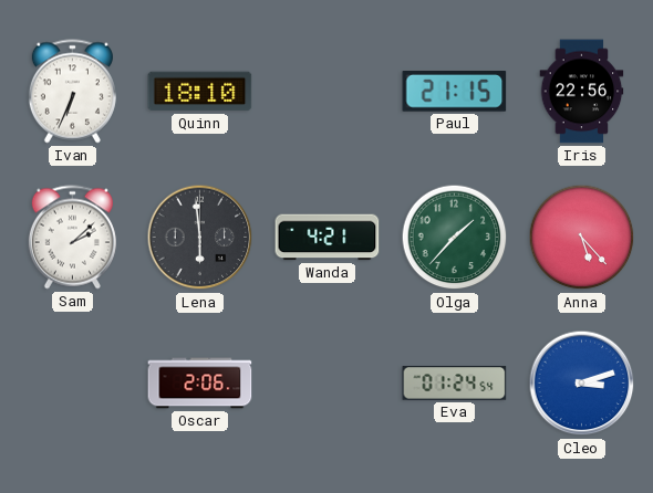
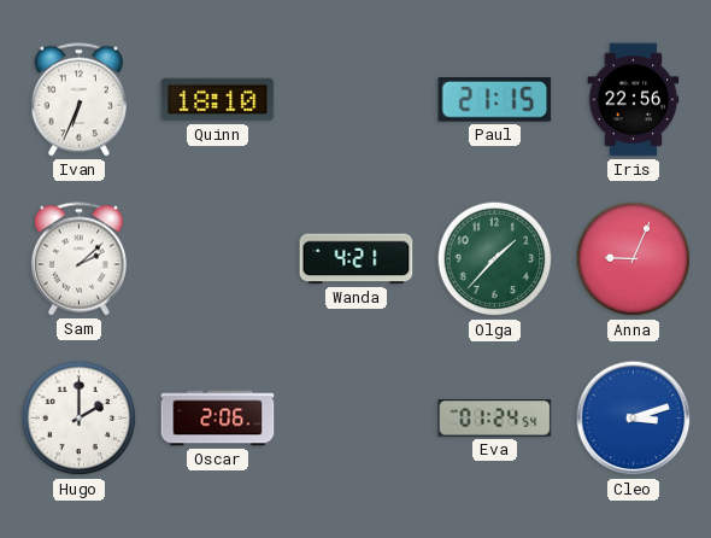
Lena: 5:59 -> none (200, 238)
Anna: 5:23 -> 9:04 (634, 259)
Hugo: none -> 2:00 (80, 419)
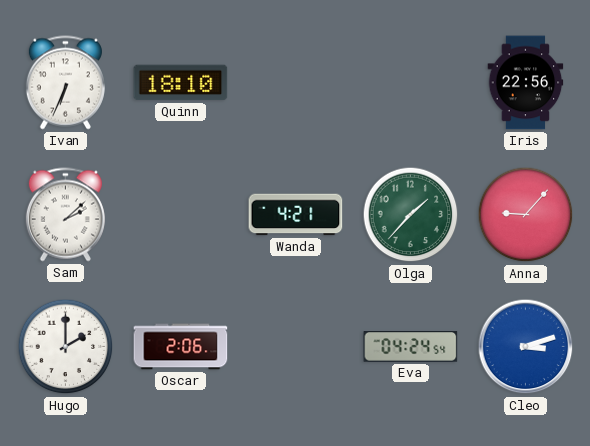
Paul: 21:15 -> none (495, 100)
Anna: 9:04 -> 9:07 (526, 215)
Eva: 01:24 -> 04:24 (411, 347)
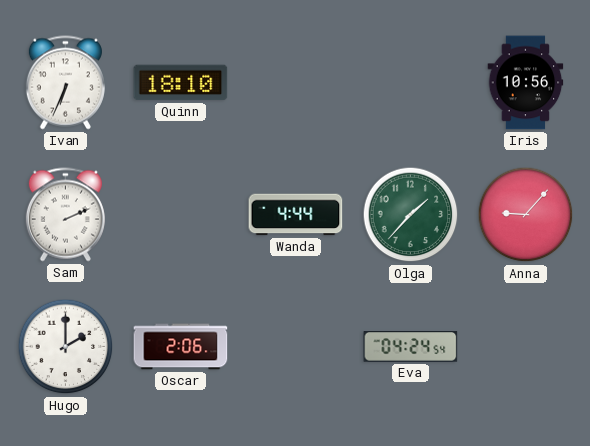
Iris: 22:56 -> 10:56 (526, 83)
Sam: 2:08 -> 2:11 (65, 215)
Wanda: 4:21 -> 4:44 (296, 215)
Cleo: 3:12 -> none (526, 347)
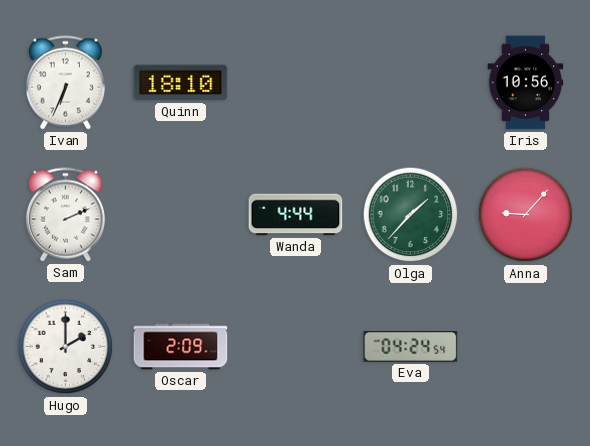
Oscar: 2:06 -> 2:09 (181, 347)
